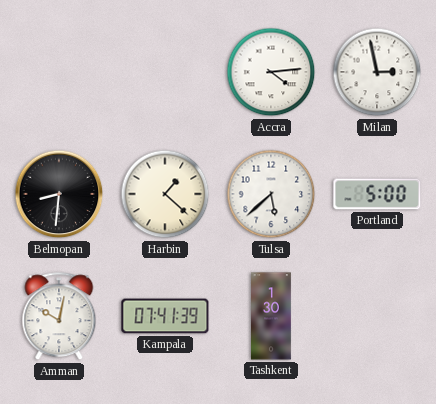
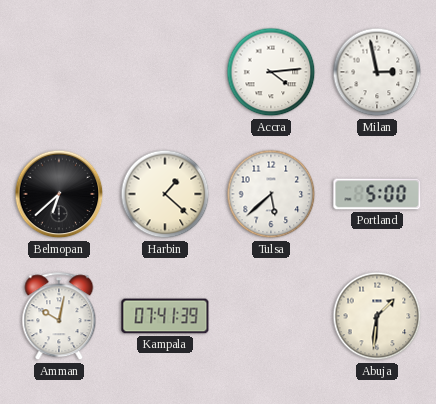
Belmopan: 8:31 -> 6:38 (59, 194)
Tashkent: 1:30 -> none (272, 316)
Abuja: none -> 1:31 (377, 316)
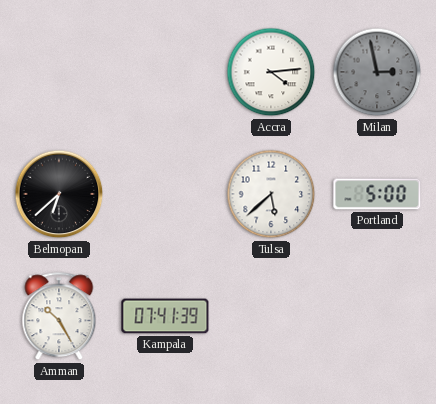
Milan dial: white -> grey (377, 72)
Harbin: 1:22 -> none (165, 194)
Amman: 10:02 -> 10:25 (59, 317)
Abuja: 1:31 -> none (377, 316)
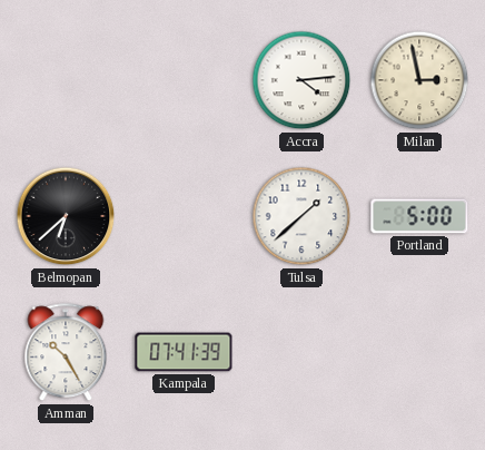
Milan dial: grey -> cream (419, 80)
Tulsa: 5:38 -> 1:38 (301, 216)
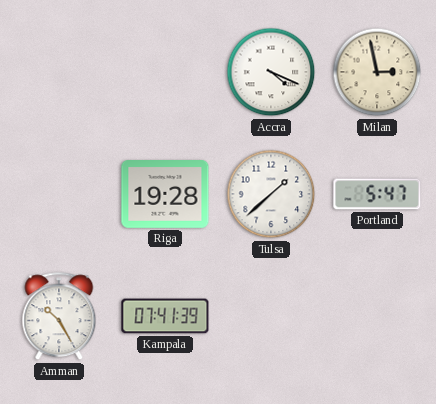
Accra: 4:14 -> 4:19 (271, 72)
Belmopan: 6:38 -> none (66, 216)
Riga: none -> 19:28 (165, 195)
Portland: 5:00 -> 5:47 (377, 194)
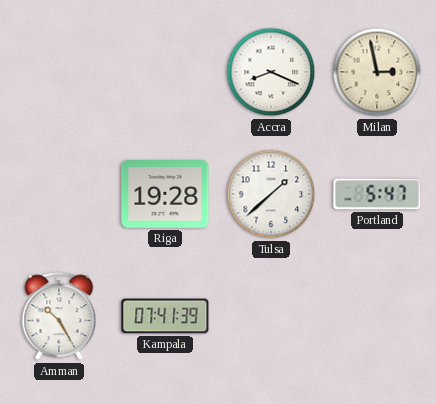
Accra: 4:19 -> 8:19 (271, 72)
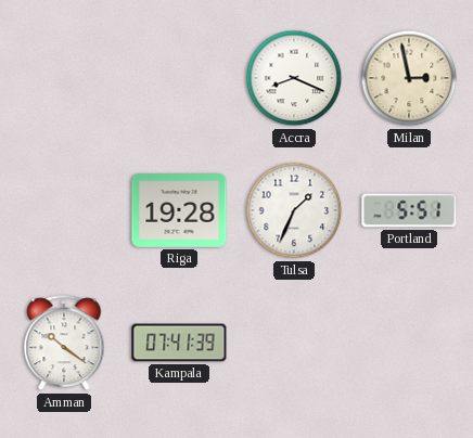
Tulsa: 1:38 -> 1:34 (294, 210)
Portland: 5:47 -> 5:51 (409, 210)
Amman: 10:25 -> 10:21 (64, 344)
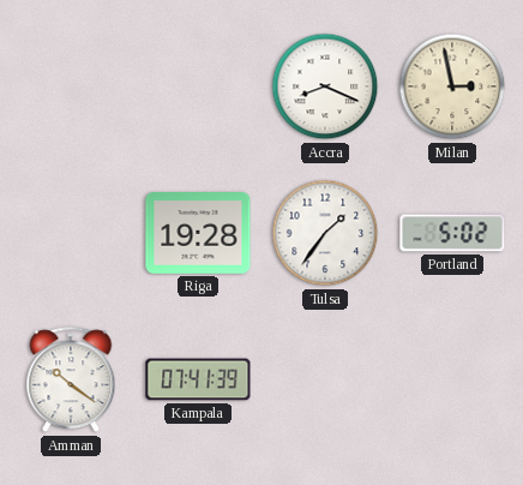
Tulsa: 1:34 -> 1:36 (325, 233)
Portland: 5:51 -> 5:02 (452, 233)
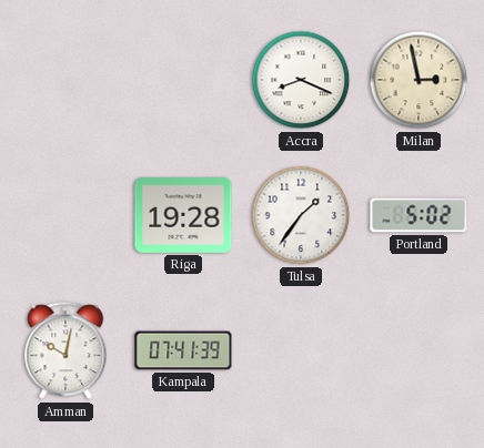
Amman: 10:21 -> 10:02 (65, 352)
